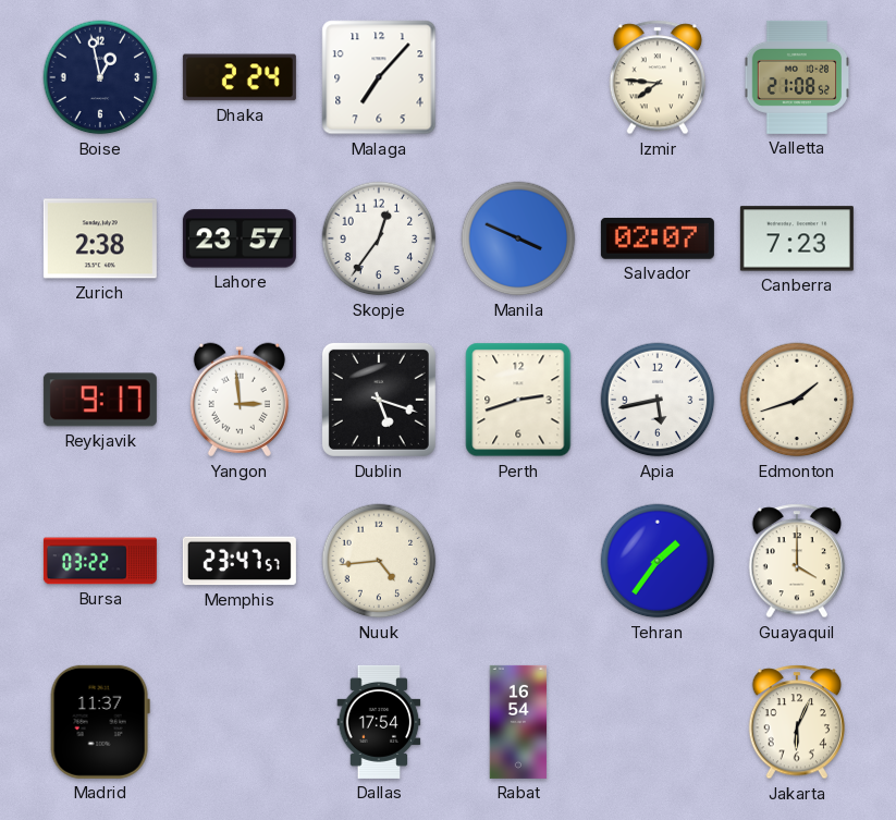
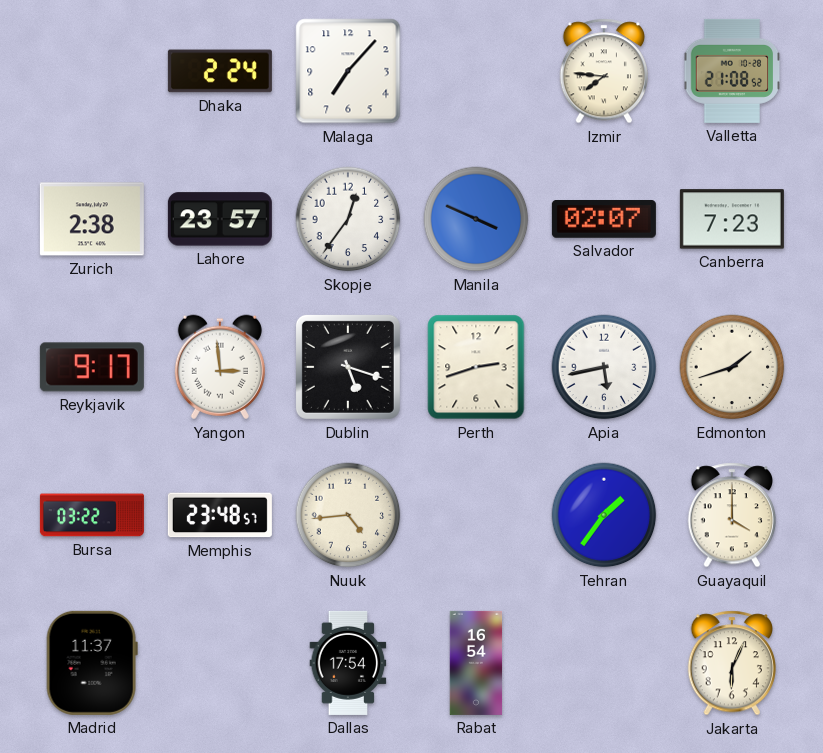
Boise: 12:58 -> none (100, 77)
Memphis: 23:47 -> 23:48 (220, 515)
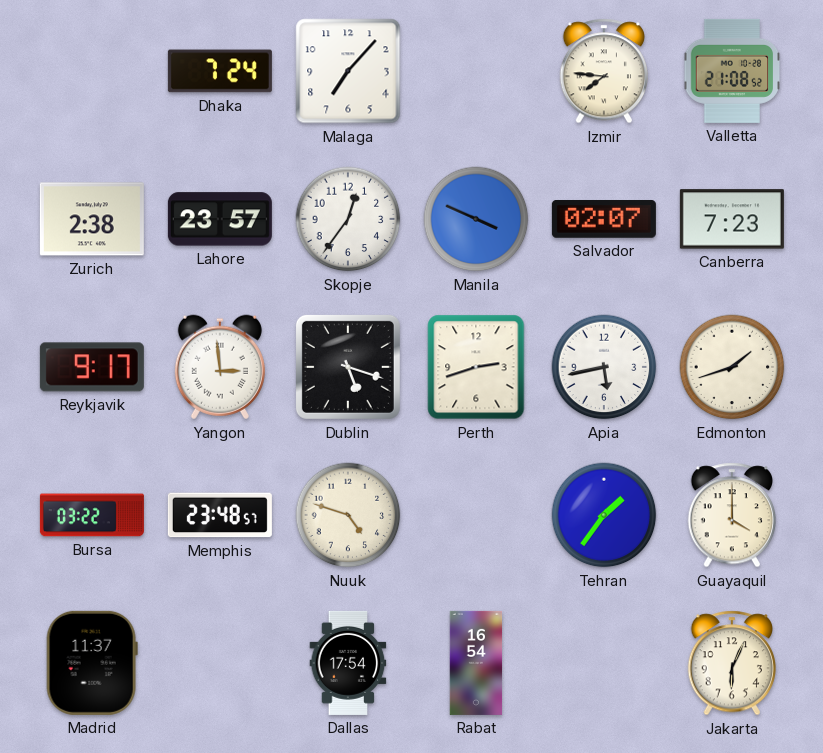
Dhaka: 2:24 -> 7:24 (220, 71)
Nuuk: 4:44 -> 4:48 (348, 515)
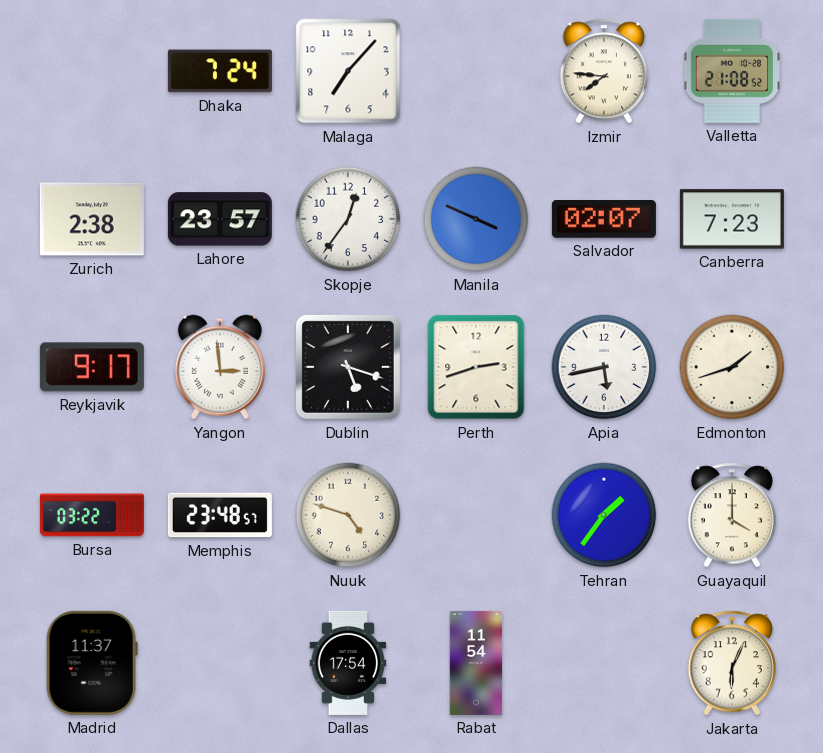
Rabat: 16:54 -> 11:54 (476, 663)
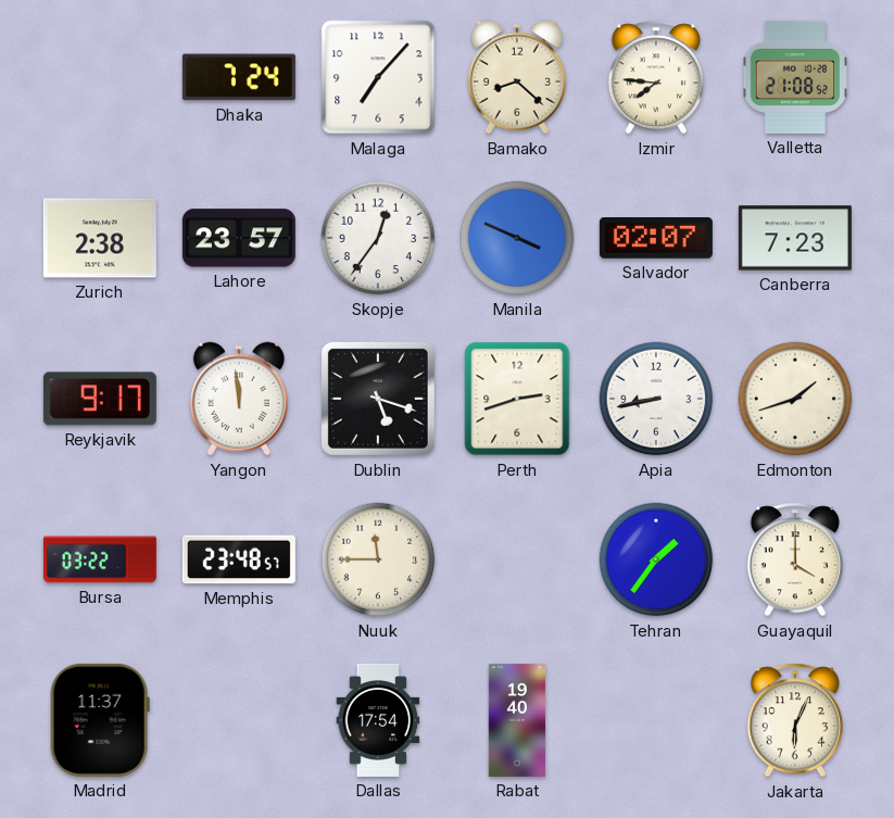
Bamako: none -> 8:22 (517, 77)
Yangon: 2:59 -> 11:59 (239, 399)
Apia: 5:43 -> 8:43 (656, 399)
Nuuk: 4:48 -> 11:45 (378, 559)
Rabat: 11:54 -> 19:40 (517, 720)
